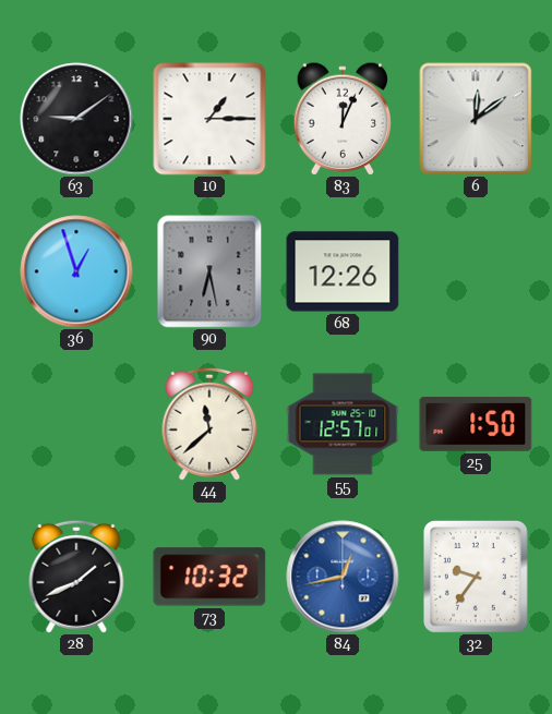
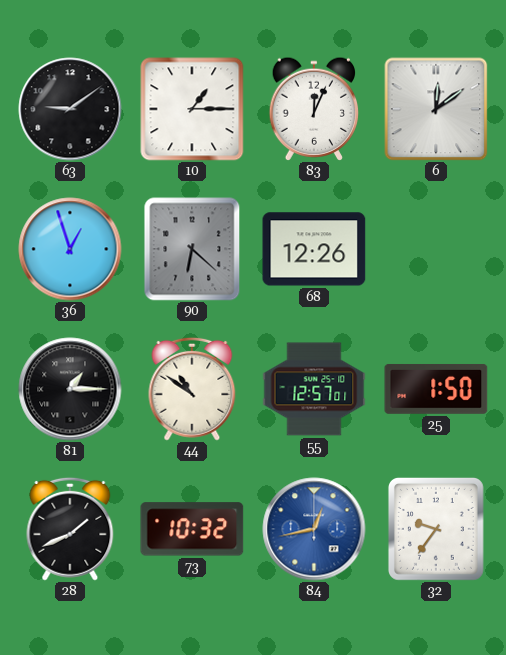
90: 6:28 -> 6:22 (192, 249)
81: none -> 1:15 (70, 389)
44: 11:38 -> 10:51 (192, 389)
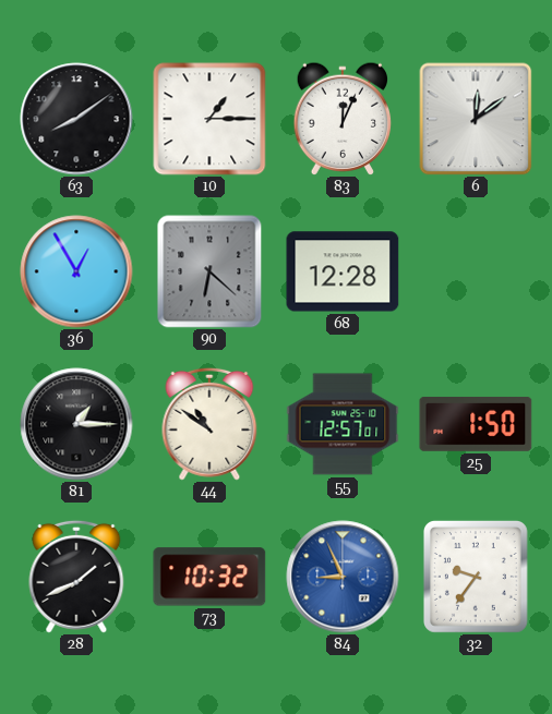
63: 9:09 -> 8:09 (76, 119)
36: 12:57 -> 12:55 (76, 271)
68: 12:26 -> 12:28 (343, 271)
84: 12:43 -> 8:56 (343, 577)
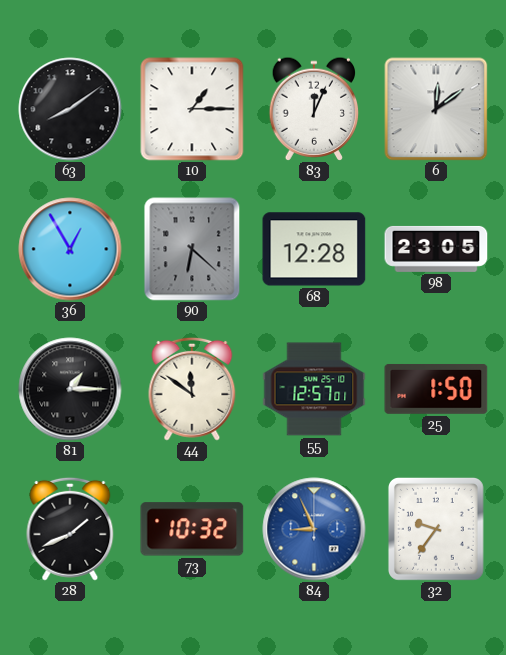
98: none -> 23:05 (436, 249)
44: 10:51 -> 11:51 (192, 389)
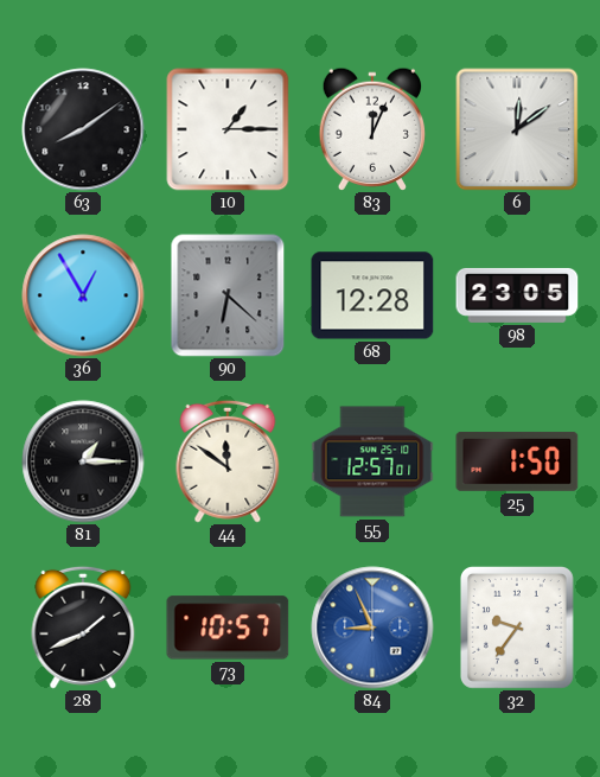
73: 10:32 -> 10:57 (228, 628)
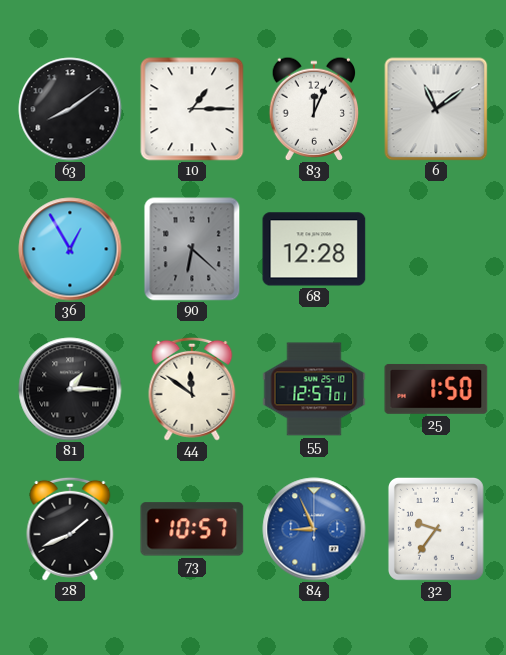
6: 12:09 -> 11:09 (436, 109)
98: 23:05 -> none (517, 295)
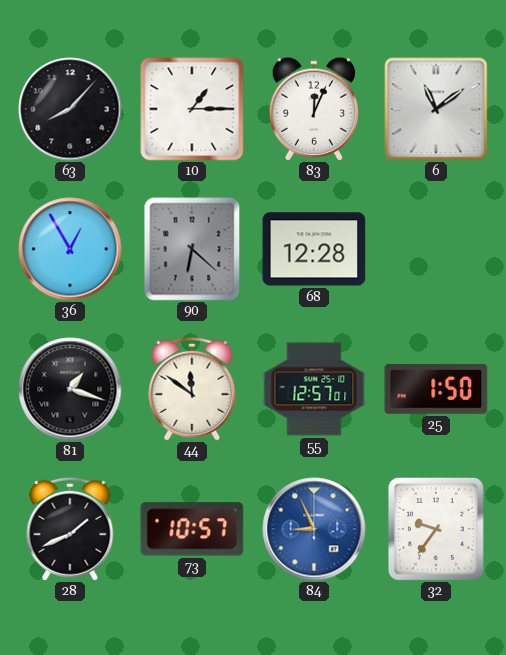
63: 8:09 -> 8:07 (70, 109)
81: 1:15 -> 1:18 (70, 389)
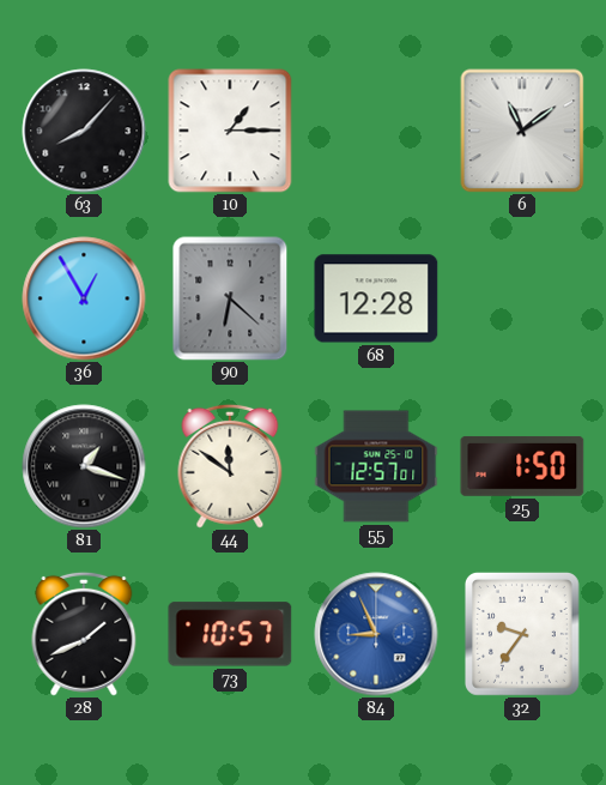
83: 12:04 -> none (314, 108)
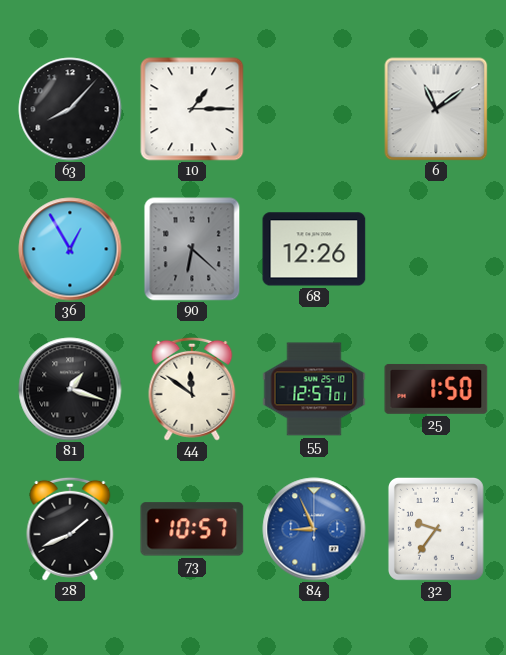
68: 12:28 -> 12:26 (314, 249)
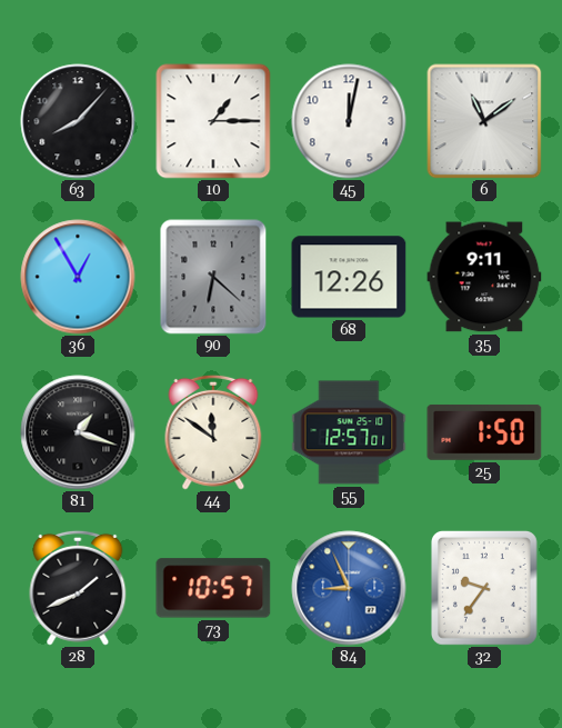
45: none -> 12:02 (349, 121)
35: none -> 9:11 (484, 277)
